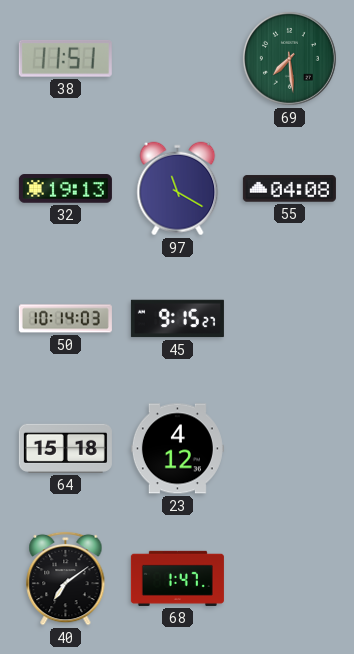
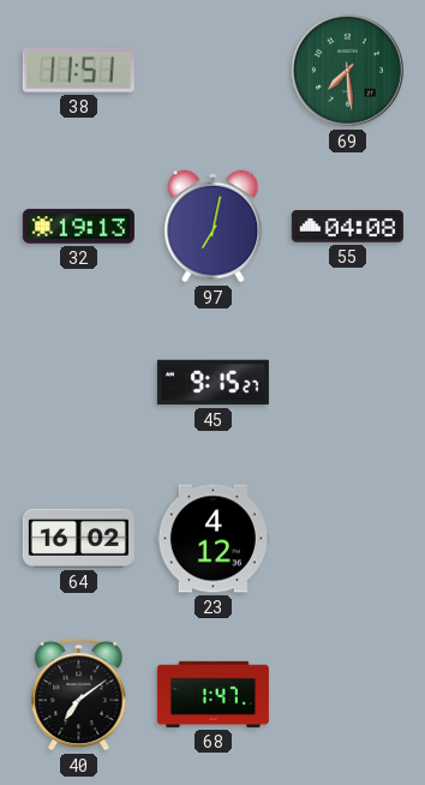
97: 11:20 -> 7:02 (214, 227)
50: 10:14 -> none (65, 319)
64: 15:18 -> 16:02 (78, 538)
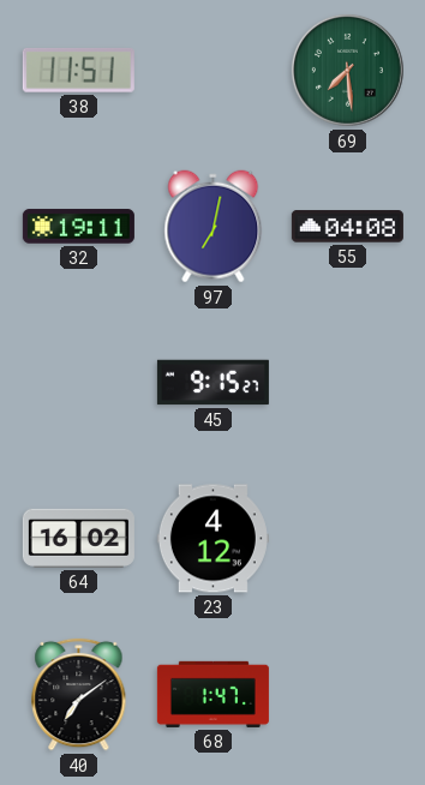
32: 19:13 -> 19:11 (78, 227)
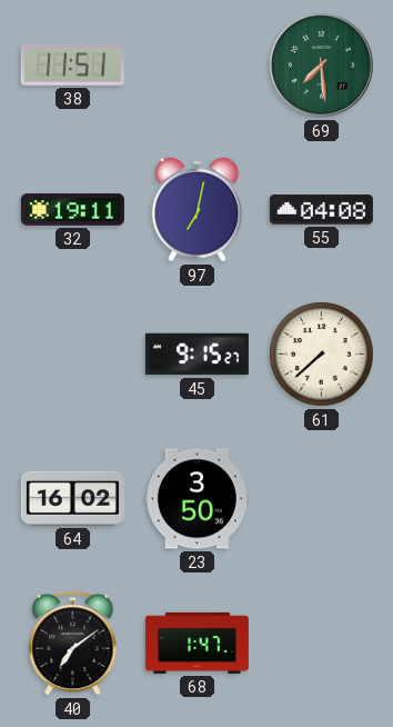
61: none -> 7:38 (322, 355)
23: 4:12 -> 3:50 (196, 499)
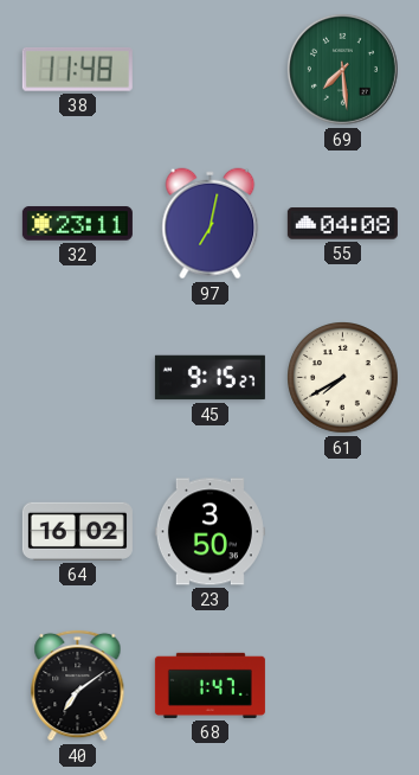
38: 11:51 -> 11:48 (77, 69)
32: 19:11 -> 23:11 (77, 224)
61: 7:38 -> 7:40 (343, 378)
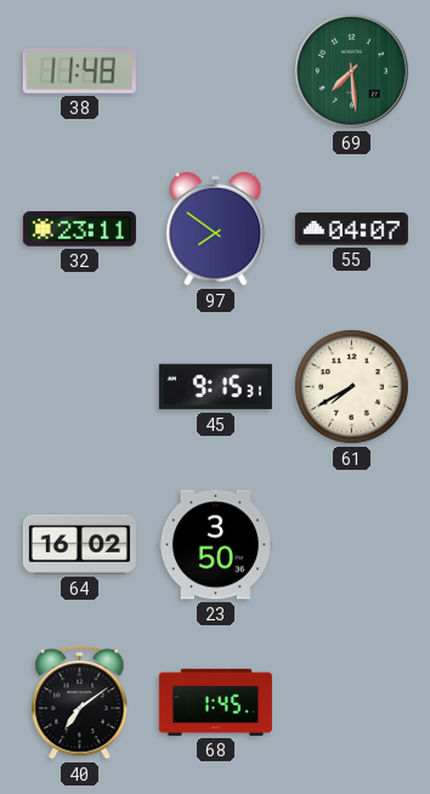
97: 7:02 -> 7:51 (216, 229)
55: 04:08 -> 04:07 (351, 229)
45: 9:15:27 -> 9:15:31 (215, 387)
68: 1:47 -> 1:45 (215, 702)
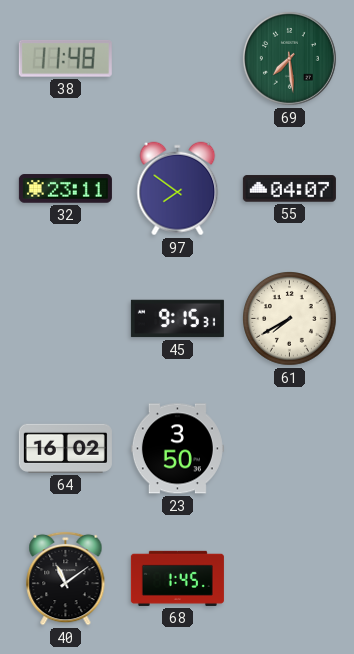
40: 7:09 -> 11:09 (66, 578)
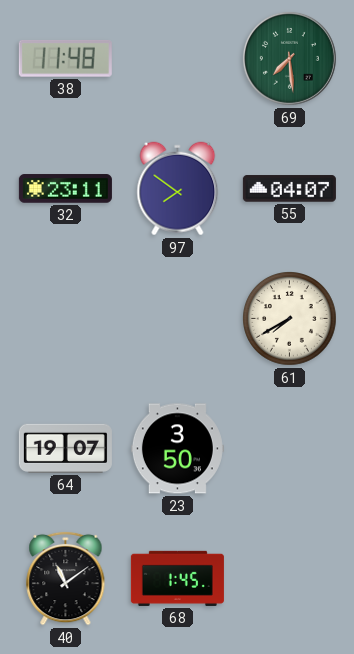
45: 9:15 -> none (177, 319)
64: 16:02 -> 19:07 (65, 448)
